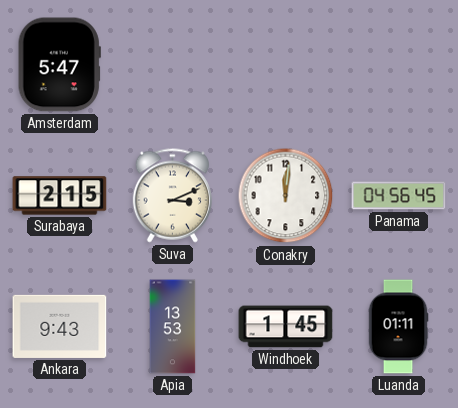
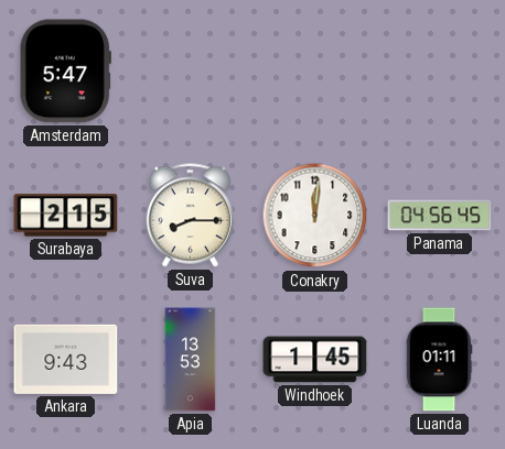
Suva: 3:11 -> 8:15 (190, 216)
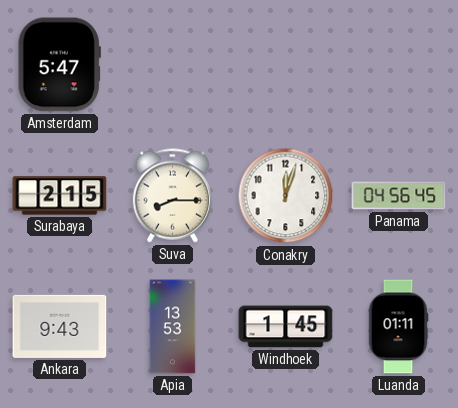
Conakry: 12:01 -> 12:03 (286, 196)
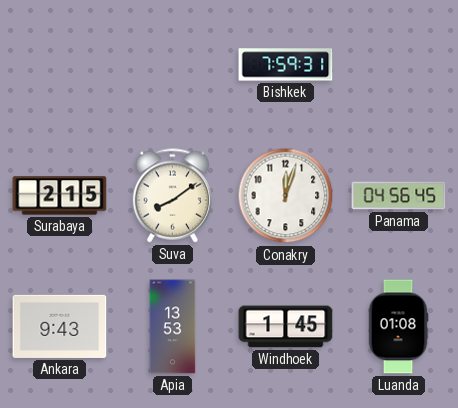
Amsterdam: 5:47 -> none (59, 65)
Bishkek: none -> 7:59 (286, 65)
Suva: 8:15 -> 8:09 (172, 196)
Luanda: 01:11 -> 01:08 (398, 327)
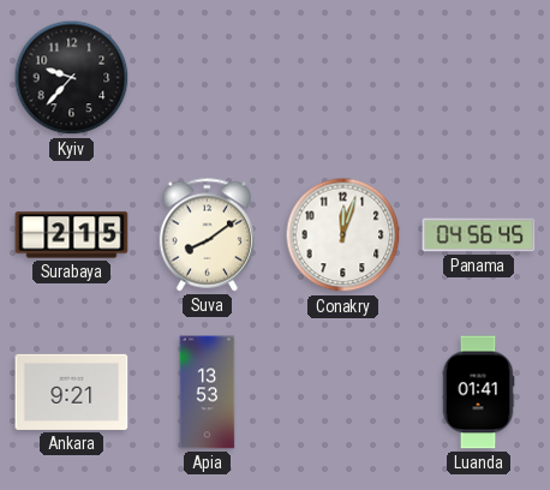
Kyiv: none -> 9:37 (72, 78)
Bishkek: 7:59 -> none (286, 65)
Ankara: 9:43 -> 9:21 (72, 392)
Windhoek: 1:45 -> none (286, 327)
Luanda: 01:08 -> 01:41 (478, 393)
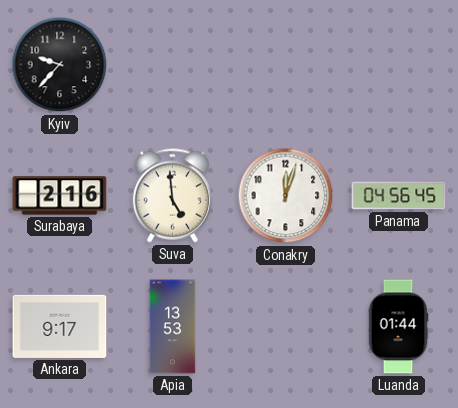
Surabaya: 2:15 -> 2:16 (60, 196)
Suva: 8:09 -> 4:59 (172, 196)
Ankara: 9:21 -> 9:17 (60, 326)
Luanda: 01:41 -> 01:44 (398, 327)
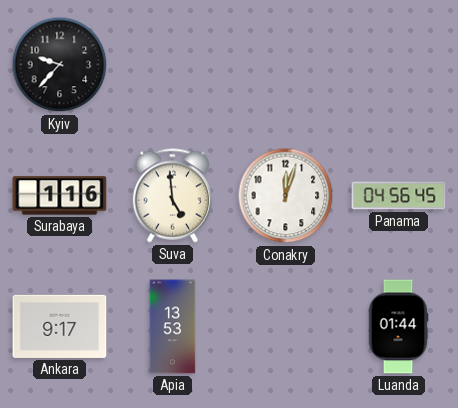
Surabaya: 2:16 -> 1:16 (60, 196)
